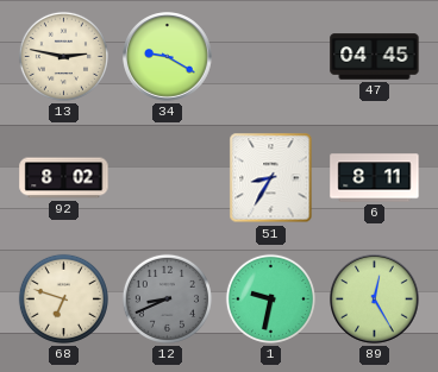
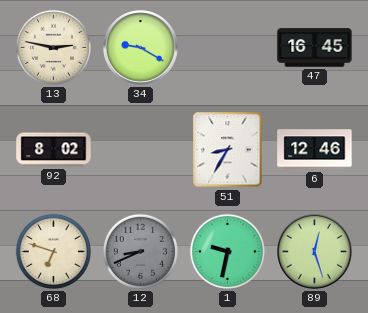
47: 04:45 -> 16:45 (315, 48)
6: 8:11 -> 12:46 (315, 150)
89: 12:25 -> 12:27 (315, 252)
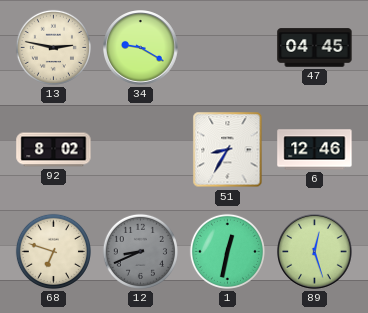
47: 16:45 -> 04:45 (315, 48)
1: 9:32 -> 12:32 (227, 251)
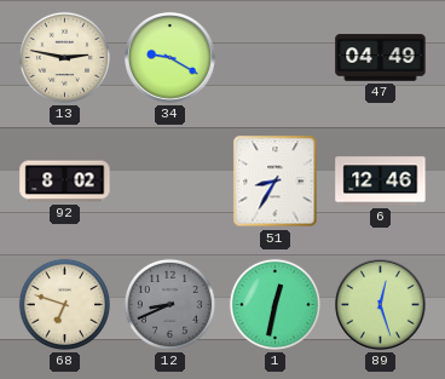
47: 04:45 -> 04:49 (381, 58)
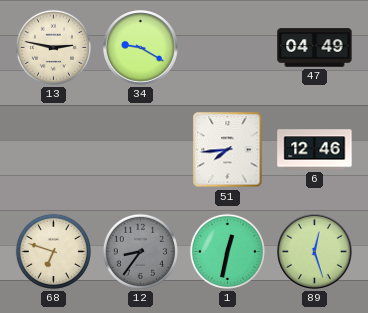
92: 8:02 -> none (65, 182)
51: 8:35 -> 7:44 (228, 150)
12: 8:41 -> 8:36 (140, 251)
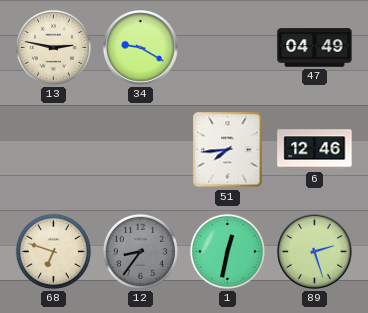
89: 12:27 -> 2:27 (315, 252)
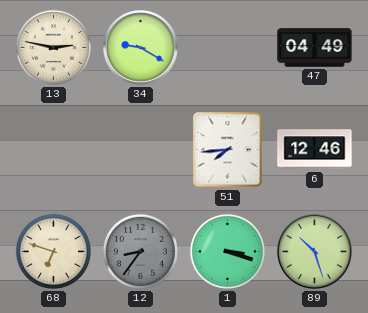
1: 12:32 -> 3:18 (227, 251)
89: 2:27 -> 10:27 (315, 252)
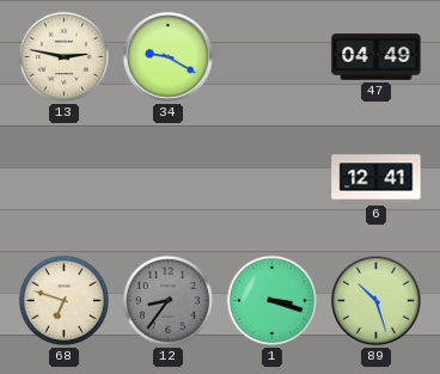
51: 7:44 -> none (228, 150)
6: 12:46 -> 12:41 (377, 179)
